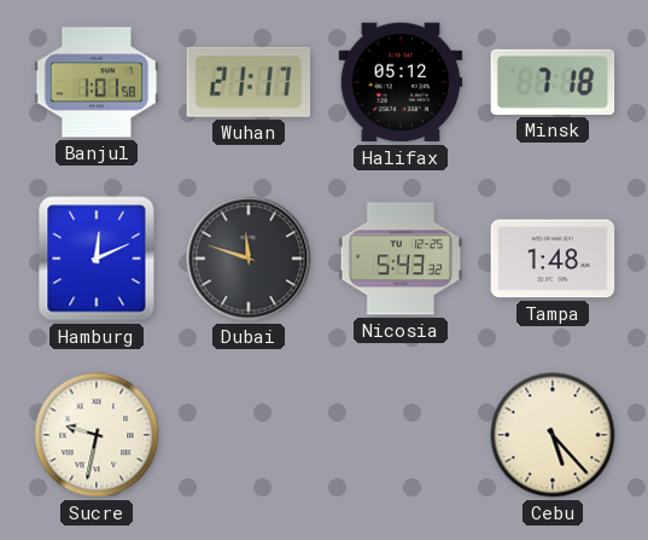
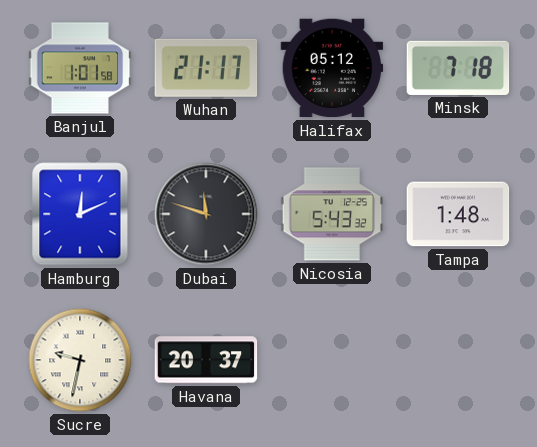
Havana: none -> 20:37 (206, 360)
Cebu: 5:23 -> none (553, 435)
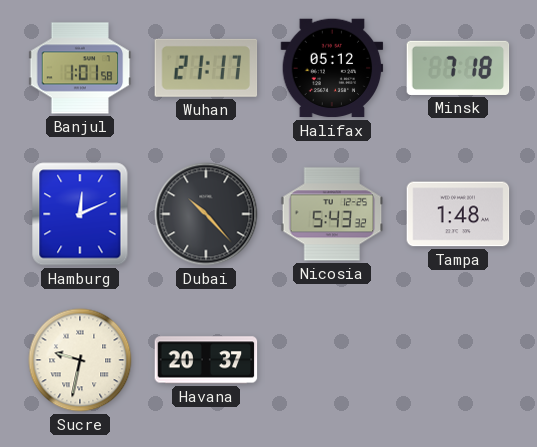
Dubai: 11:48 -> 10:23 (206, 214)
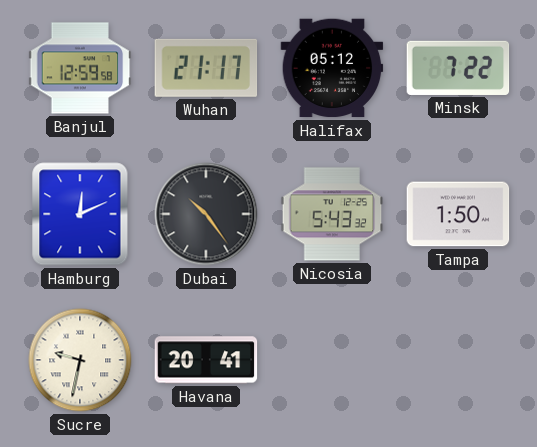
Banjul: 1:01 -> 12:59 (80, 68)
Minsk: 7:18 -> 7:22 (458, 68)
Dubai: 10:23 -> 10:24 (206, 214)
Tampa: 1:48 -> 1:50 (458, 214)
Havana: 20:37 -> 20:41 (206, 360)
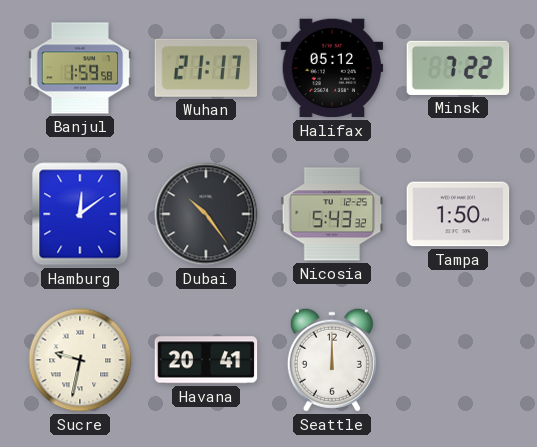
Banjul: 12:59 -> 1:59 (80, 68)
Hamburg: 12:11 -> 12:09 (80, 214)
Seattle: none -> 12:00 (332, 360)
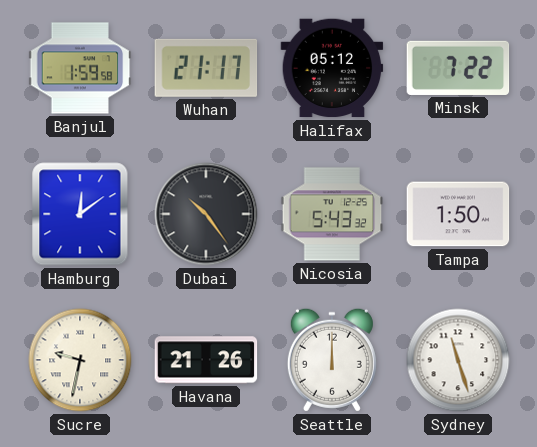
Havana: 20:41 -> 21:26 (206, 360)
Sydney: none -> 11:27 (458, 360)
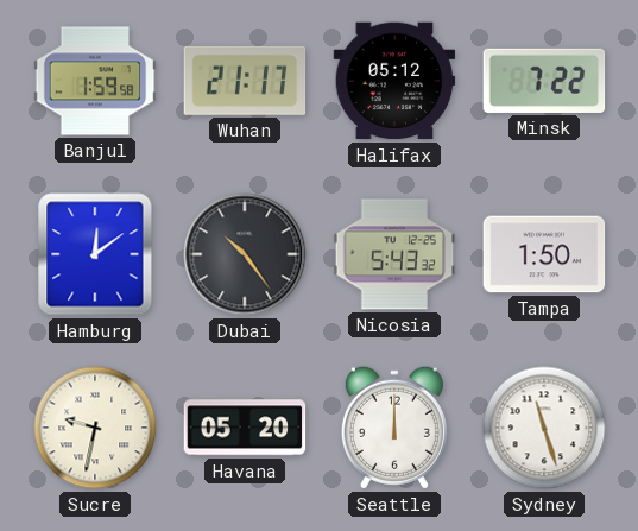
Havana: 21:26 -> 05:20 (245, 428)
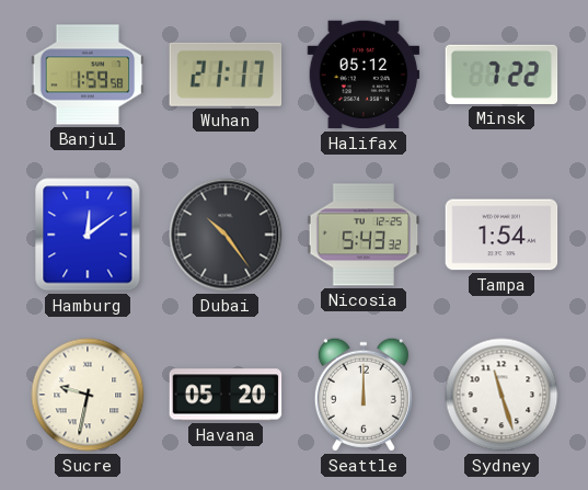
Tampa: 1:50 -> 1:54 (501, 235)
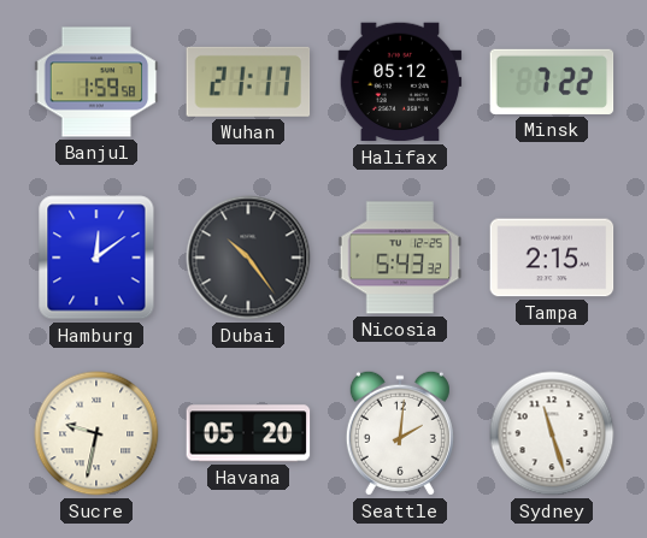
Tampa: 1:54 -> 2:15 (552, 258)
Seattle: 12:00 -> 2:01 (400, 433)
